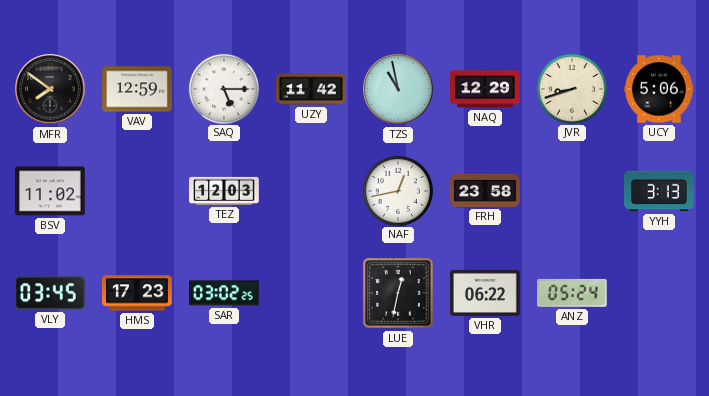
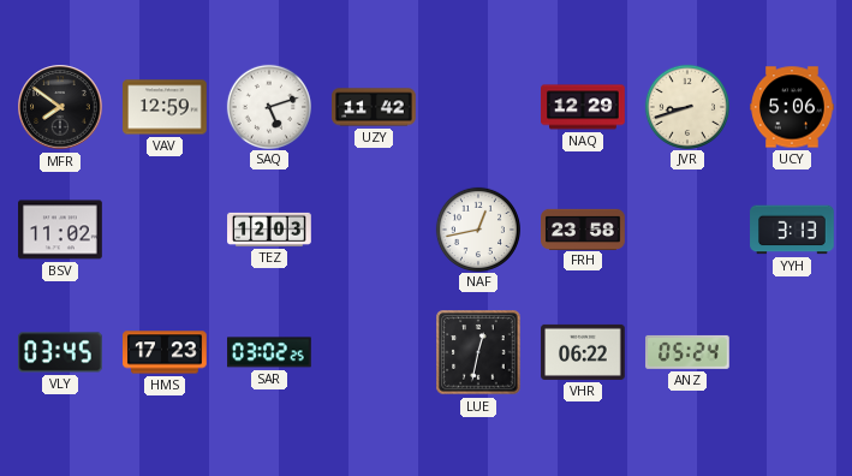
SAQ: 5:15 -> 5:12 (268, 106)
TZS: 10:58 -> none (398, 89)
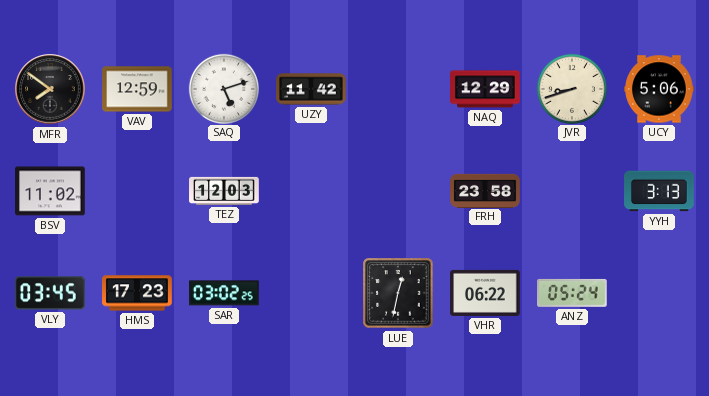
NAF: 12:43 -> none (477, 228)
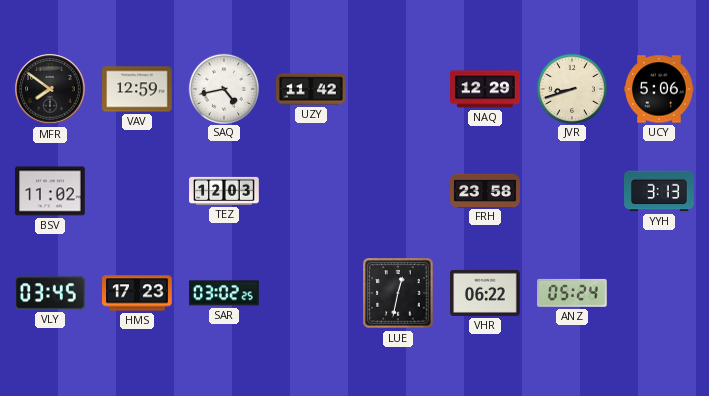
SAQ: 5:12 -> 4:43 (223, 88)
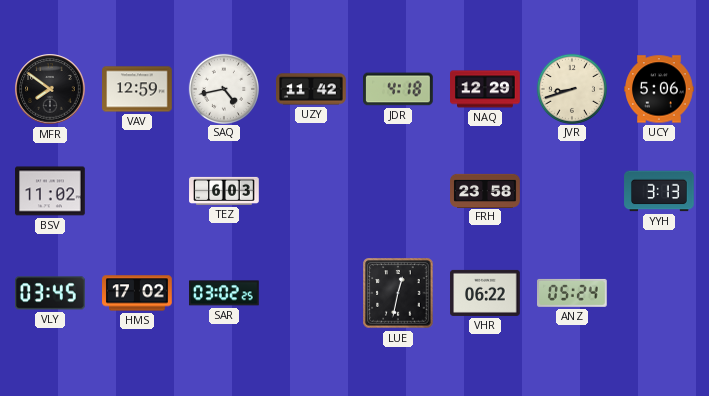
JDR: none -> 4:18 (398, 89)
TEZ: 12:03 -> 6:03 (224, 191)
HMS: 17:23 -> 17:02 (137, 293)
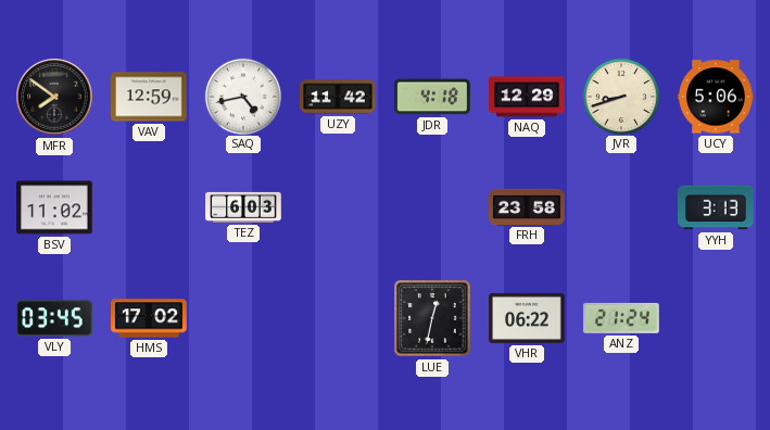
SAR: 03:02 -> none (225, 293)
ANZ: 05:24 -> 21:24 (622, 318)
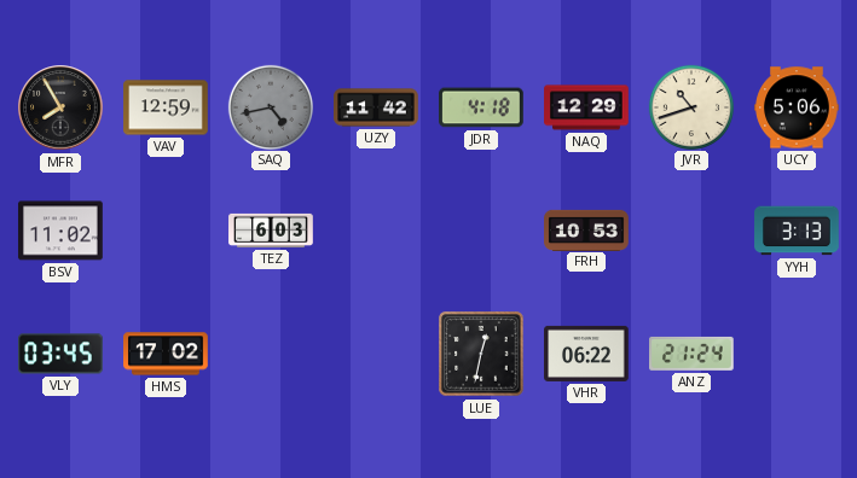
MFR: 7:51 -> 7:55 (60, 107)
SAQ dial: white -> grey (270, 106)
JVR: 8:42 -> 10:42 (690, 106)
FRH: 23:58 -> 10:53 (586, 229)
